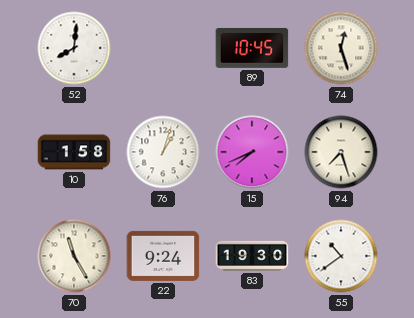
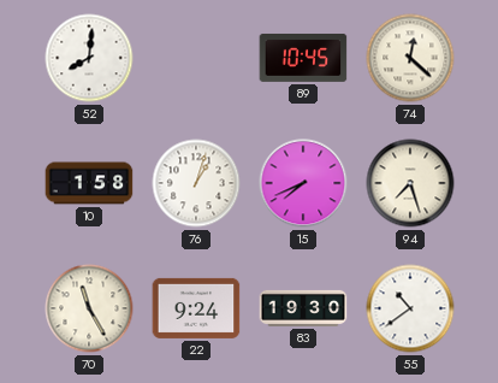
74: 12:27 -> 12:22 (410, 58)
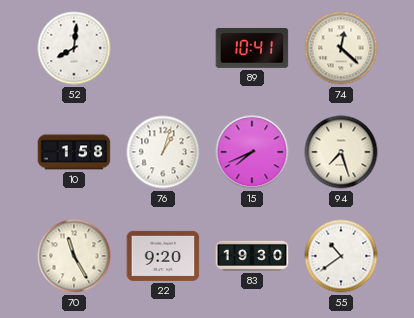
89: 10:45 -> 10:41 (252, 48)
22: 9:24 -> 9:20 (163, 256)
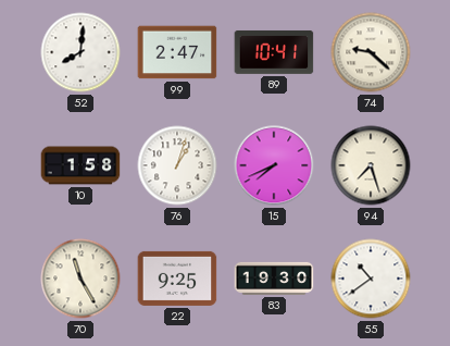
99: none -> 2:47 (177, 52)
74: 12:22 -> 9:22 (371, 52)
22: 9:20 -> 9:25 (177, 279)
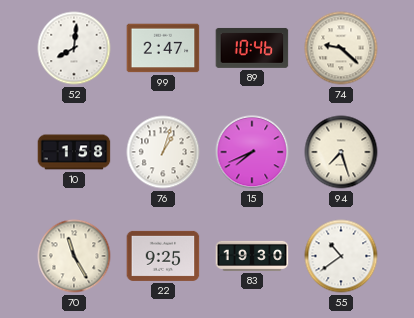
89: 10:41 -> 10:46 (252, 48)
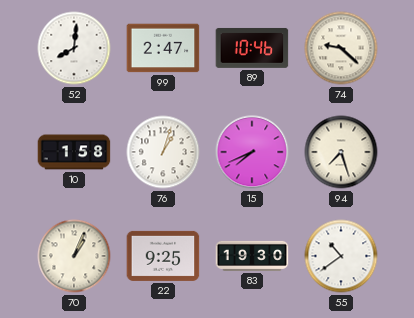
70: 11:25 -> 1:04 (74, 256)
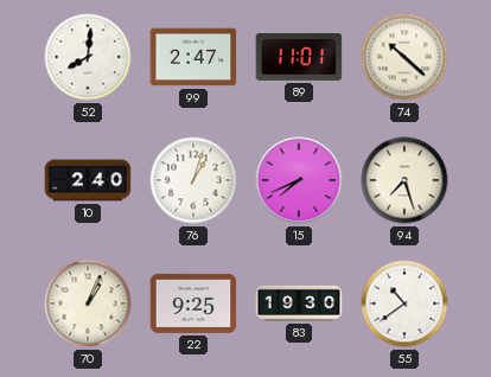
89: 10:46 -> 11:01 (299, 57)
74: 9:22 -> 10:22 (404, 57)
10: 1:58 -> 2:40 (88, 180)
